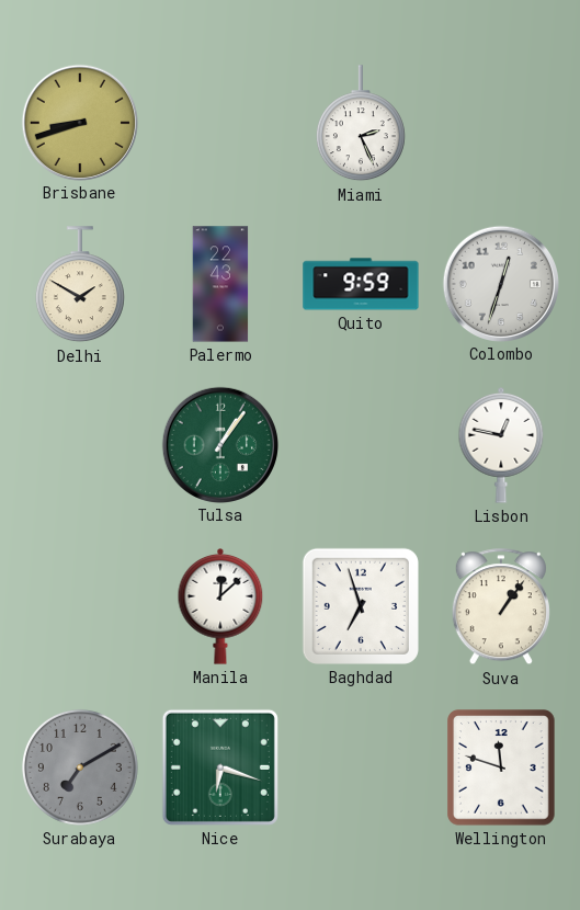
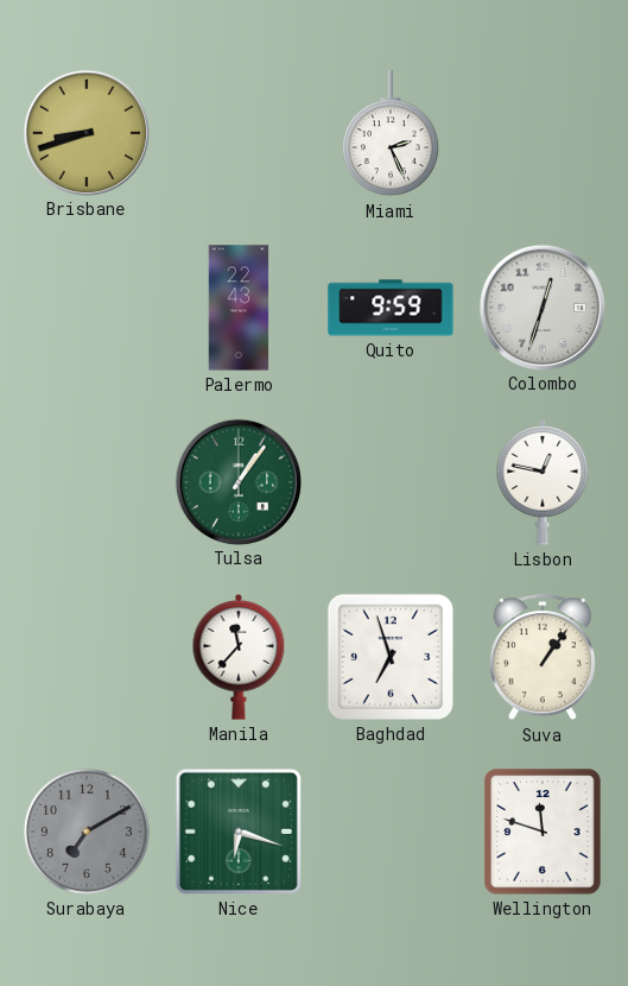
Delhi: 1:50 -> none (80, 285)
Manila: 12:08 -> 11:37 (239, 658)
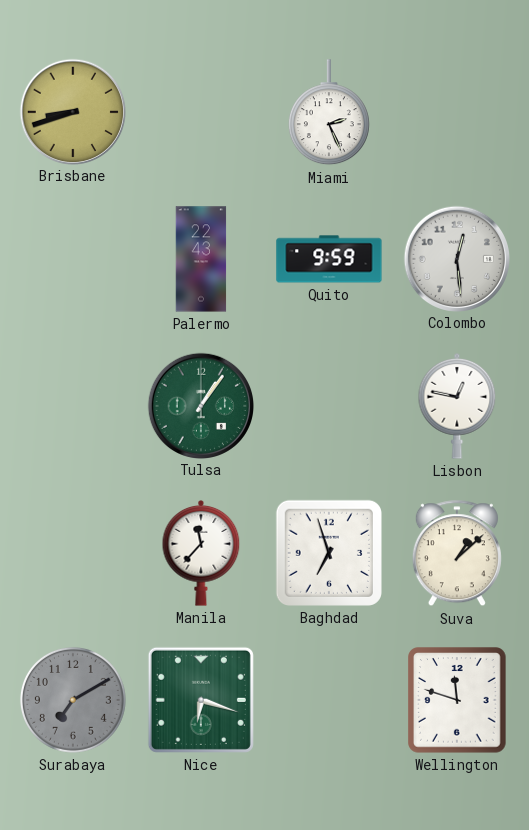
Colombo: 12:33 -> 12:29 (456, 258)
Suva: 1:06 -> 1:08 (457, 554)
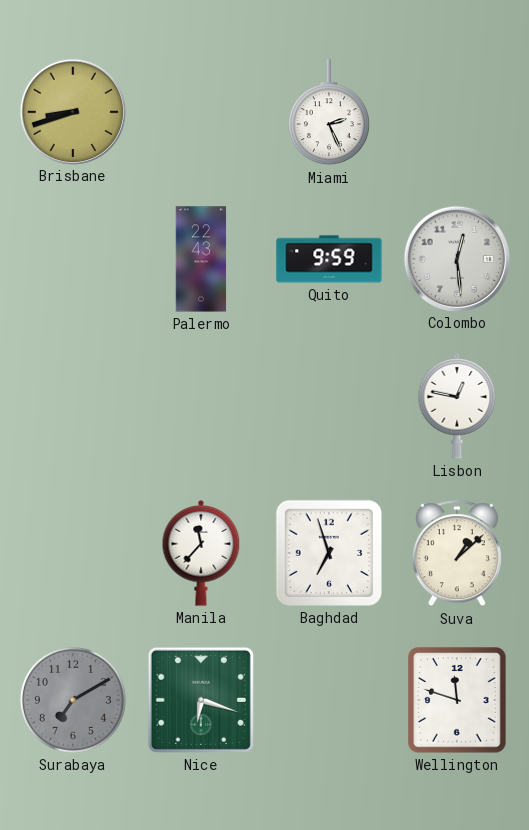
Tulsa: 1:06 -> none (200, 405)
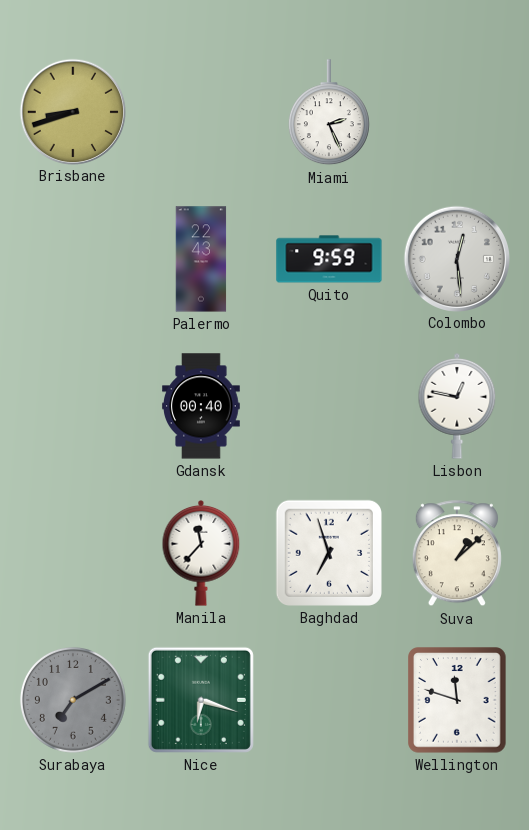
Gdansk: none -> 00:40 (201, 406)
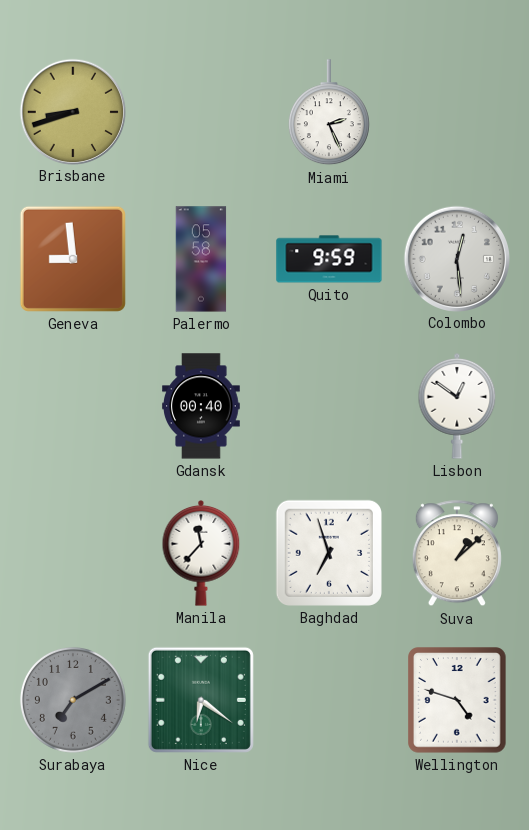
Geneva: none -> 8:59 (73, 259)
Palermo: 22:43 -> 05:58 (201, 259)
Lisbon: 12:47 -> 12:51 (457, 407)
Nice: 6:18 -> 6:21 (201, 700)
Wellington: 11:48 -> 4:48 (457, 700)
